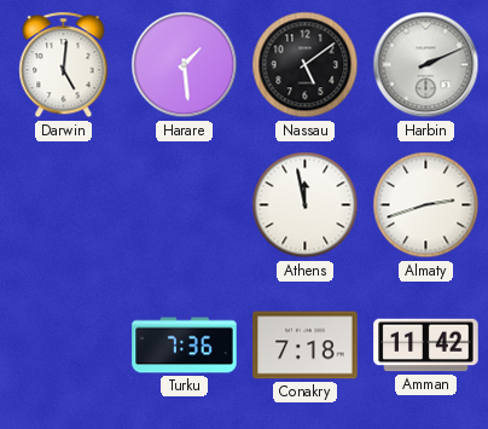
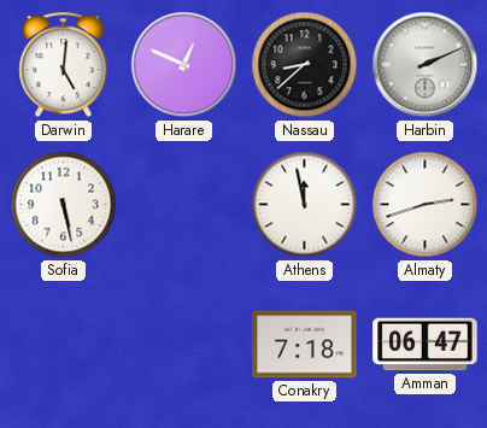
Harare: 1:29 -> 12:49 (184, 65)
Nassau: 5:09 -> 8:38 (305, 65)
Sofia: none -> 5:28 (64, 205)
Turku: 7:36 -> none (185, 346)
Amman: 11:42 -> 06:47 (426, 345)
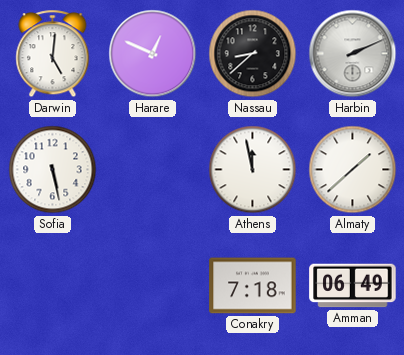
Almaty: 2:42 -> 1:38 (353, 170)
Amman: 06:47 -> 06:49 (353, 286)
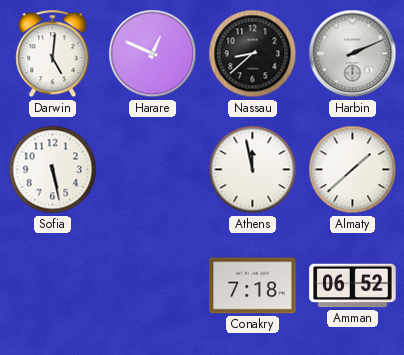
Amman: 06:49 -> 06:52 (353, 286)
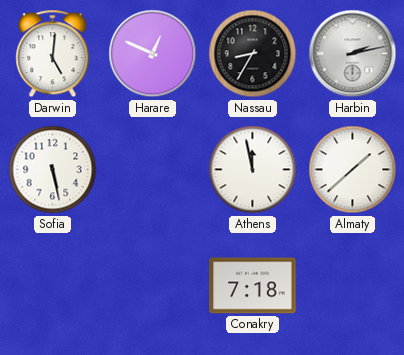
Nassau: 8:38 -> 8:35 (253, 54)
Harbin: 2:11 -> 2:13 (353, 54)
Amman: 06:52 -> none (353, 286)
